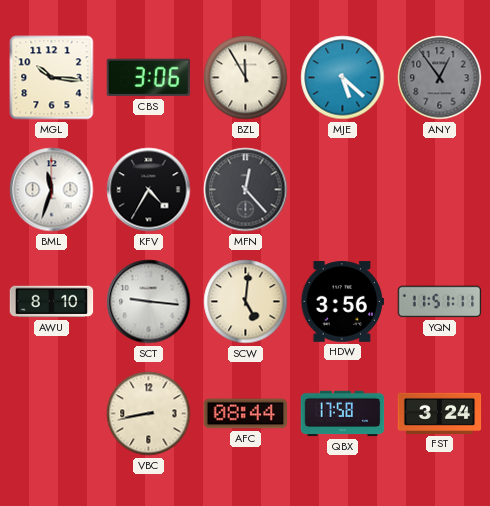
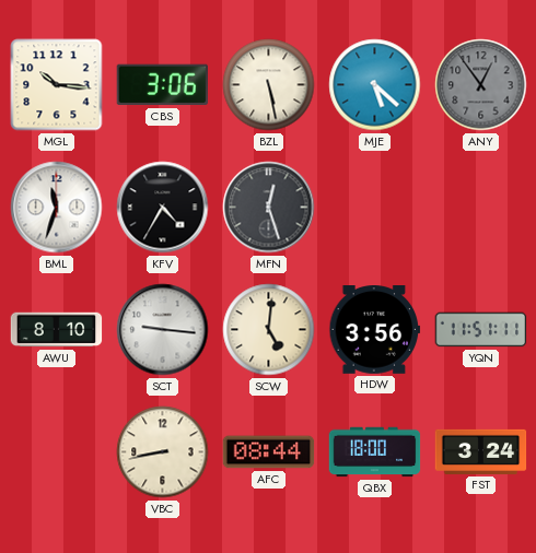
BZL: 11:55 -> 5:28 (269, 85)
MFN: 12:23 -> 12:27 (269, 208)
QBX: 17:58 -> 18:00 (375, 452)
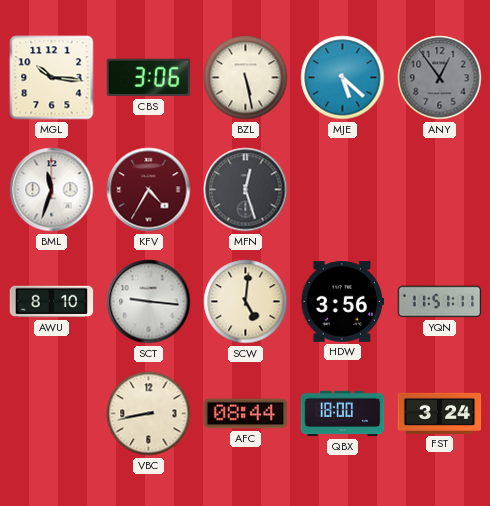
KFV dial: black -> burgundy (149, 190)
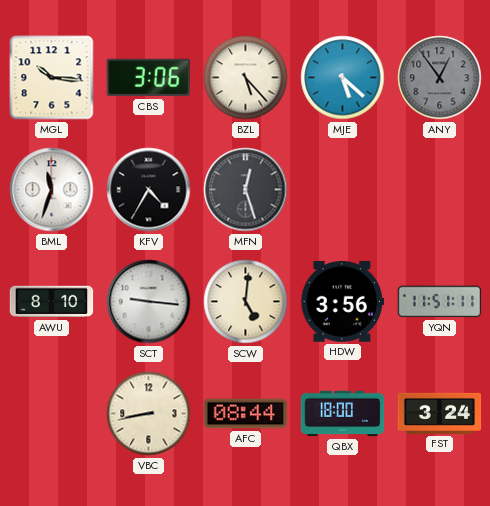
BZL: 5:28 -> 5:23 (246, 78)
KFV dial: burgundy -> black (149, 190)
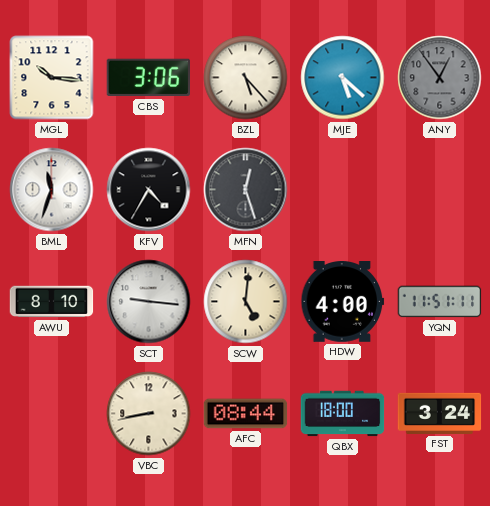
HDW: 3:56 -> 4:00 (343, 302)
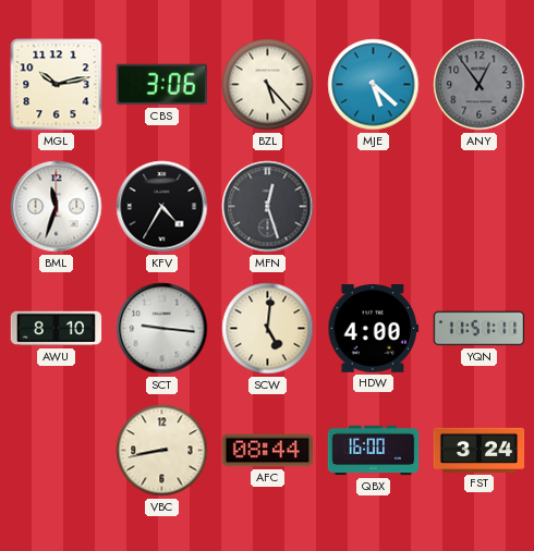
MGL: 10:16 -> 10:13 (57, 85)
QBX: 18:00 -> 16:00 (374, 451)
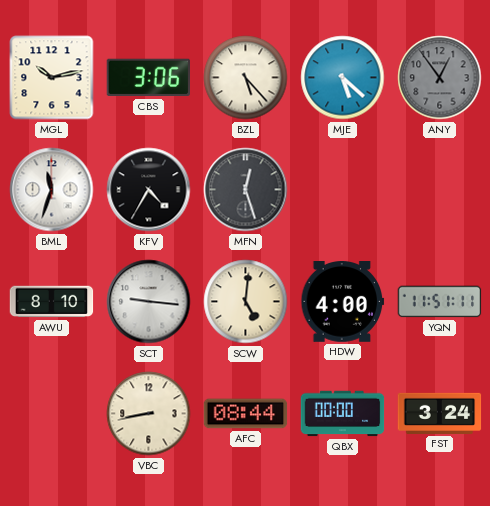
QBX: 16:00 -> 00:00 (343, 414)
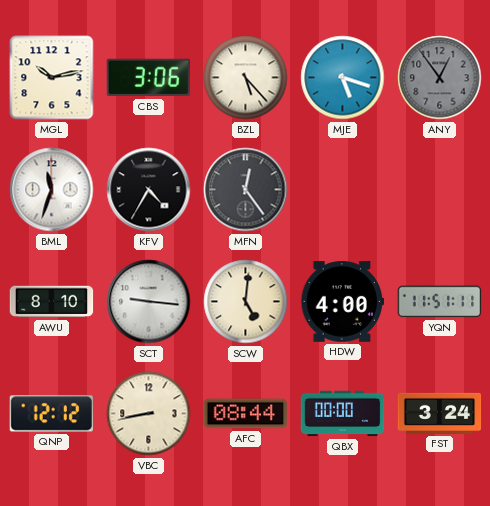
MJE: 5:22 -> 5:18 (343, 78)
MFN: 12:27 -> 12:24 (246, 190)
QNP: none -> 12:12 (51, 414)
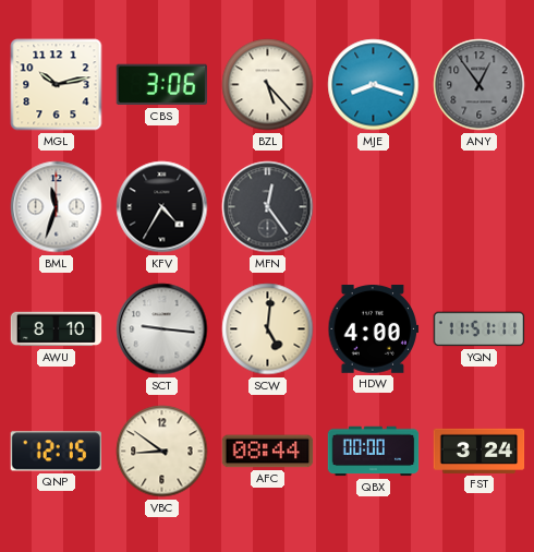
MJE: 5:18 -> 8:18 (374, 85)
QNP: 12:12 -> 12:15 (56, 452)
VBC: 8:43 -> 8:51 (162, 452)
